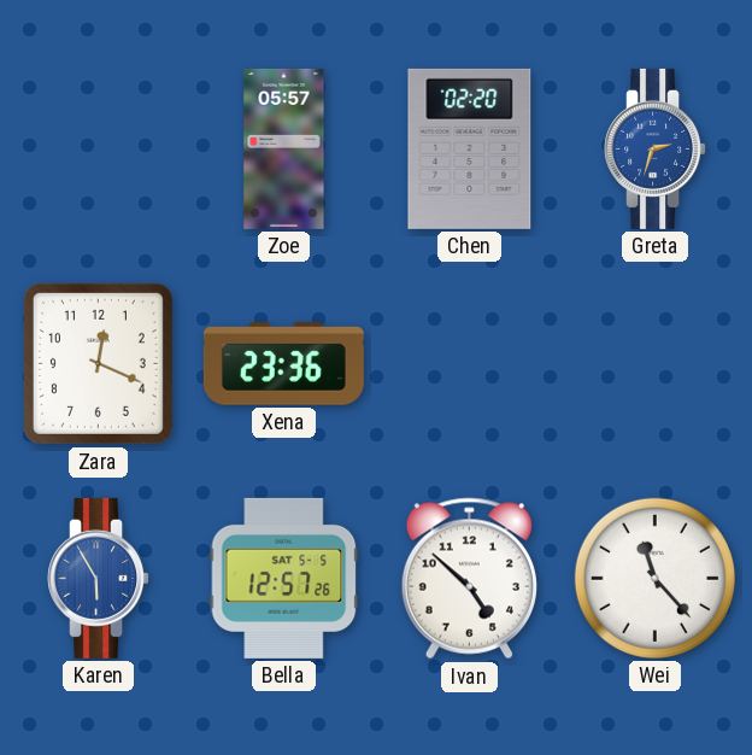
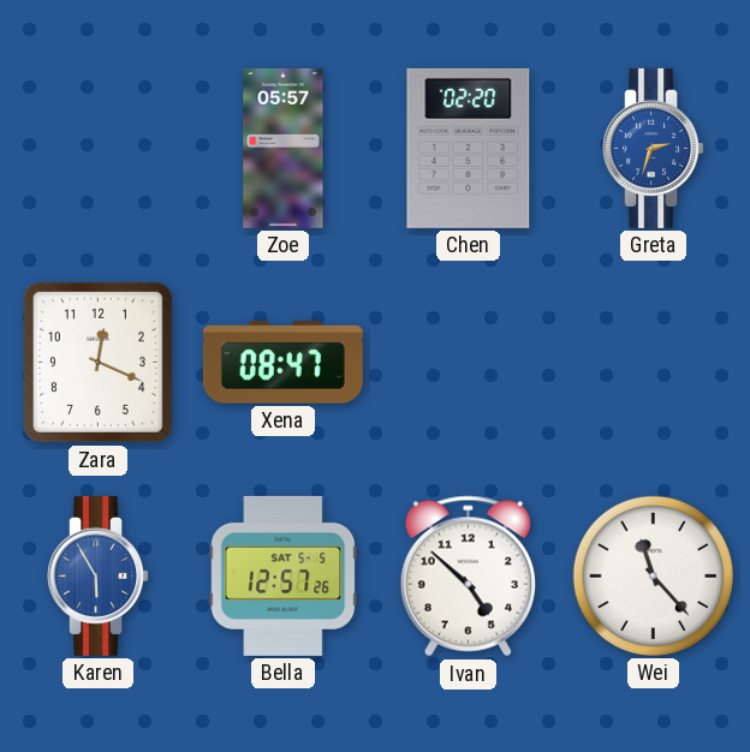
Xena: 23:36 -> 08:47 (282, 363)
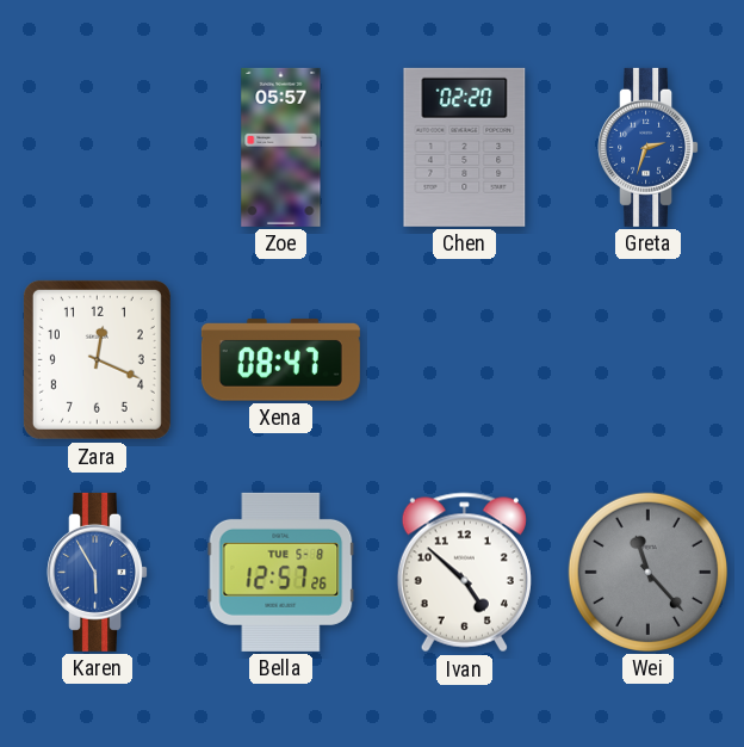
Bella date: SAT 5-5 -> TUE 5-8 (281, 572)
Wei dial: white -> grey (647, 572)
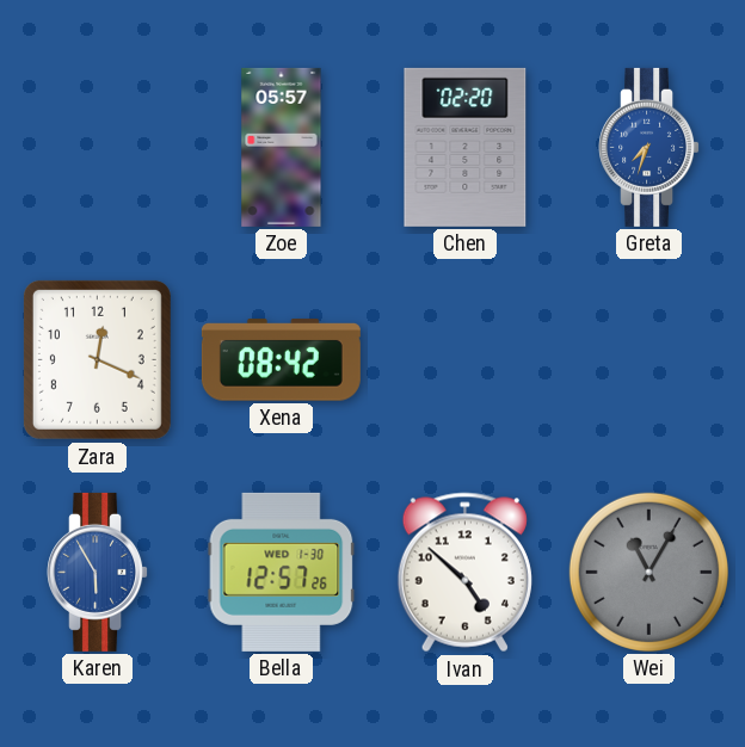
Greta: 2:33 -> 7:33 (649, 147)
Xena: 08:47 -> 08:42 (281, 360)
Bella date: TUE 5-8 -> WED 1-30 (282, 572)
Wei: 11:23 -> 11:05 (648, 572)
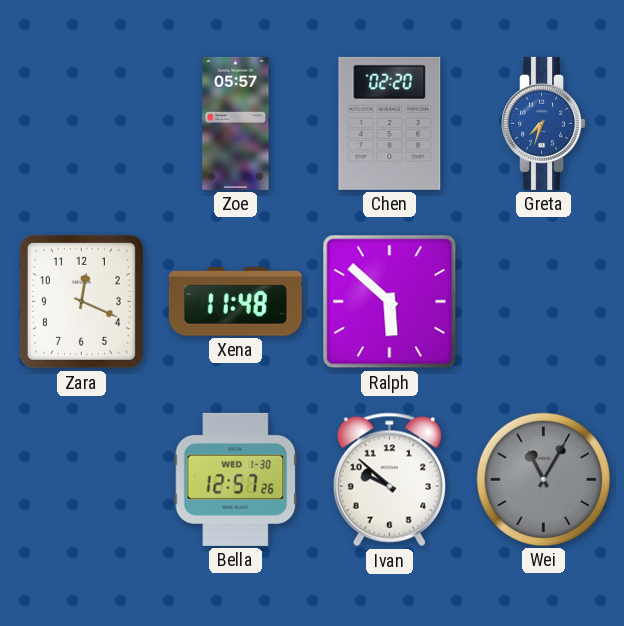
Xena: 08:42 -> 11:48 (235, 302)
Ralph: none -> 5:52 (390, 302)
Karen: 5:55 -> none (98, 572)
Ivan: 4:52 -> 9:52 (389, 480)
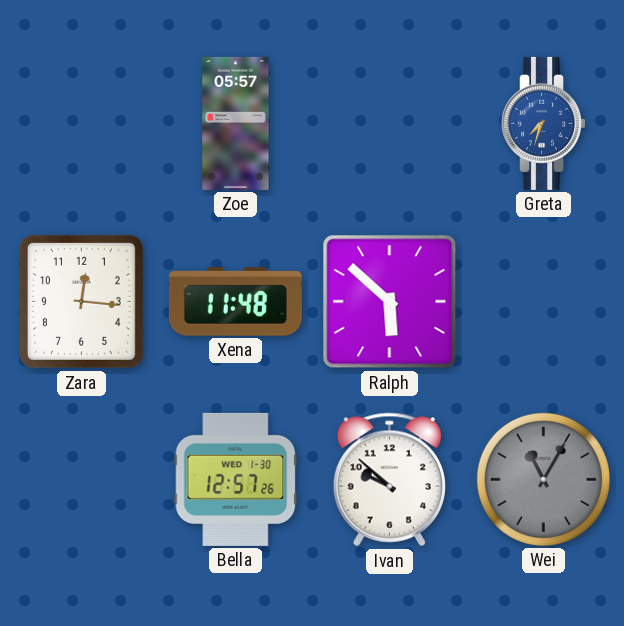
Chen: 02:20 -> none (390, 123)
Zara: 12:19 -> 12:16 (81, 301)
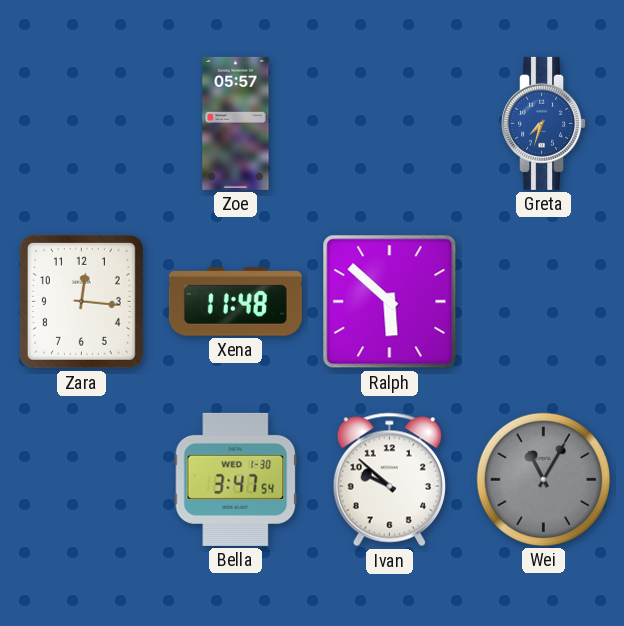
Bella: 12:57 -> 3:47 (236, 479)
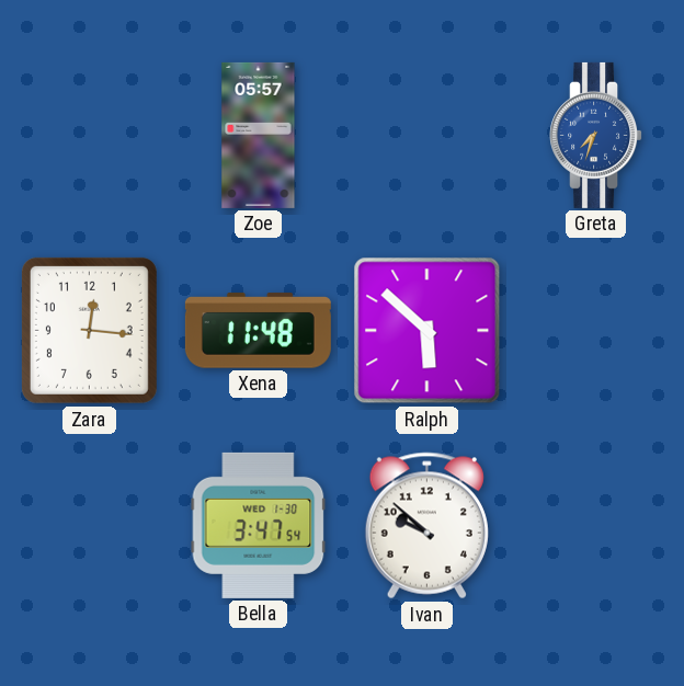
Wei: 11:05 -> none (543, 479)
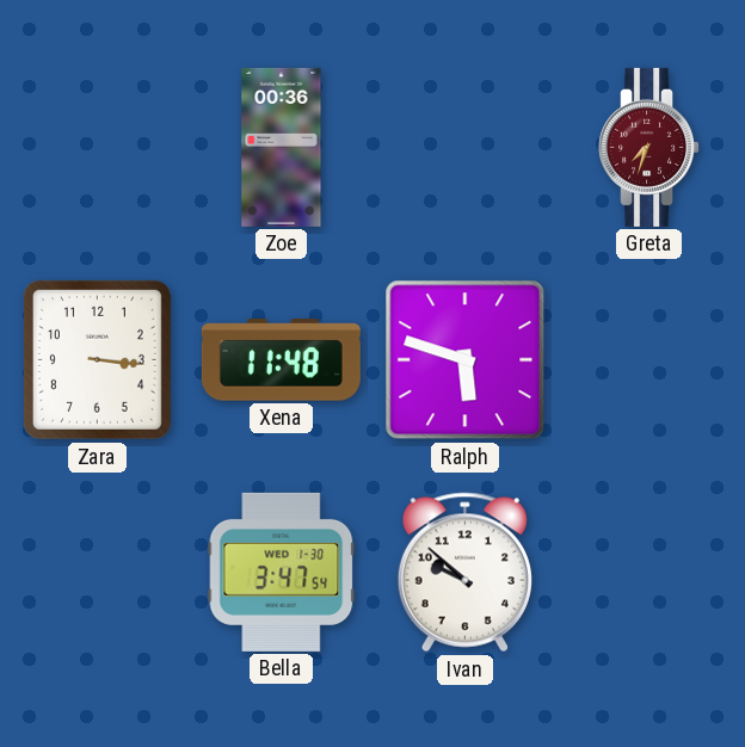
Zoe: 05:57 -> 00:36 (282, 147)
Greta dial: blue -> burgundy (649, 147)
Zara: 12:16 -> 3:16 (97, 359)
Ralph: 5:52 -> 5:48 (466, 360)
